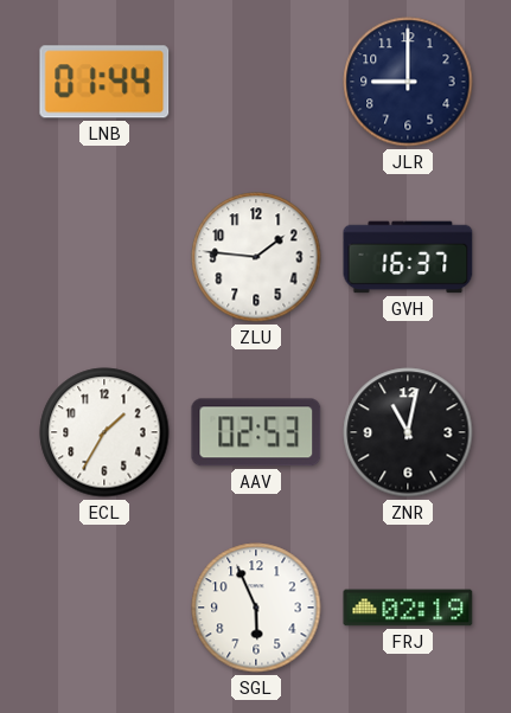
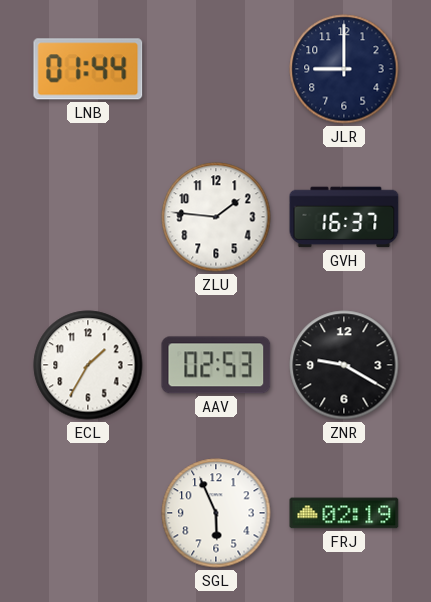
ZNR: 11:02 -> 9:20 (344, 365)
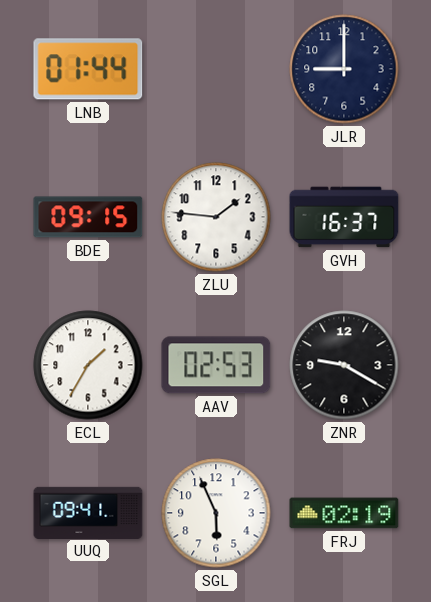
BDE: none -> 09:15 (88, 217)
UUQ: none -> 09:41 (88, 512)
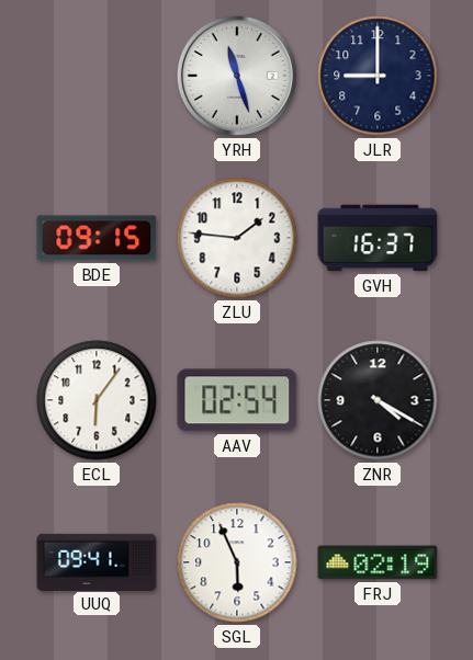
LNB: 01:44 -> none (88, 69)
YRH: none -> 11:27 (237, 76)
ECL: 1:35 -> 6:06 (97, 400)
AAV: 02:53 -> 02:54 (237, 400)
ZNR: 9:20 -> 4:20 (378, 400)
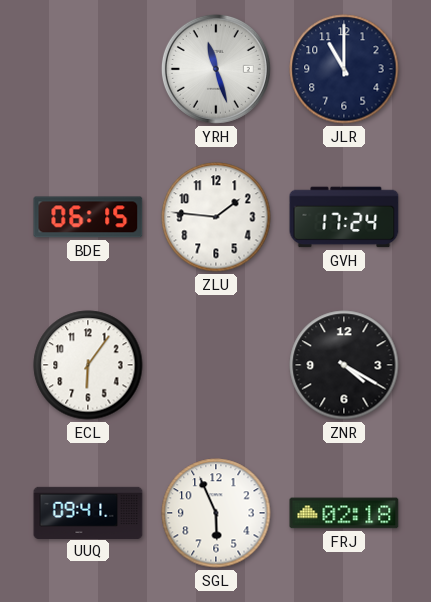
JLR: 9:00 -> 11:00 (344, 69)
BDE: 09:15 -> 06:15 (88, 217)
GVH: 16:37 -> 17:24 (344, 217)
AAV: 02:54 -> none (237, 400)
FRJ: 02:19 -> 02:18 (344, 513)
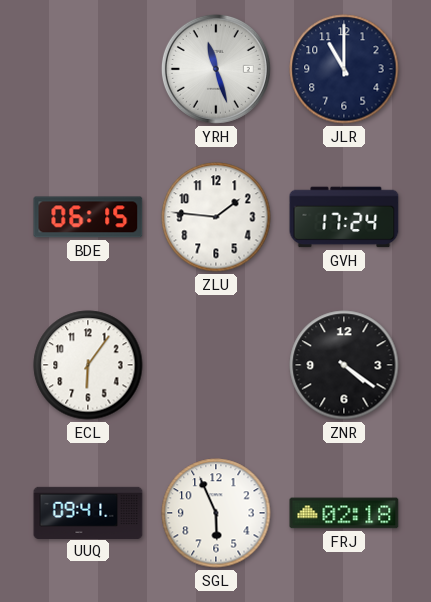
ZNR: 4:20 -> 4:21 (344, 365)
